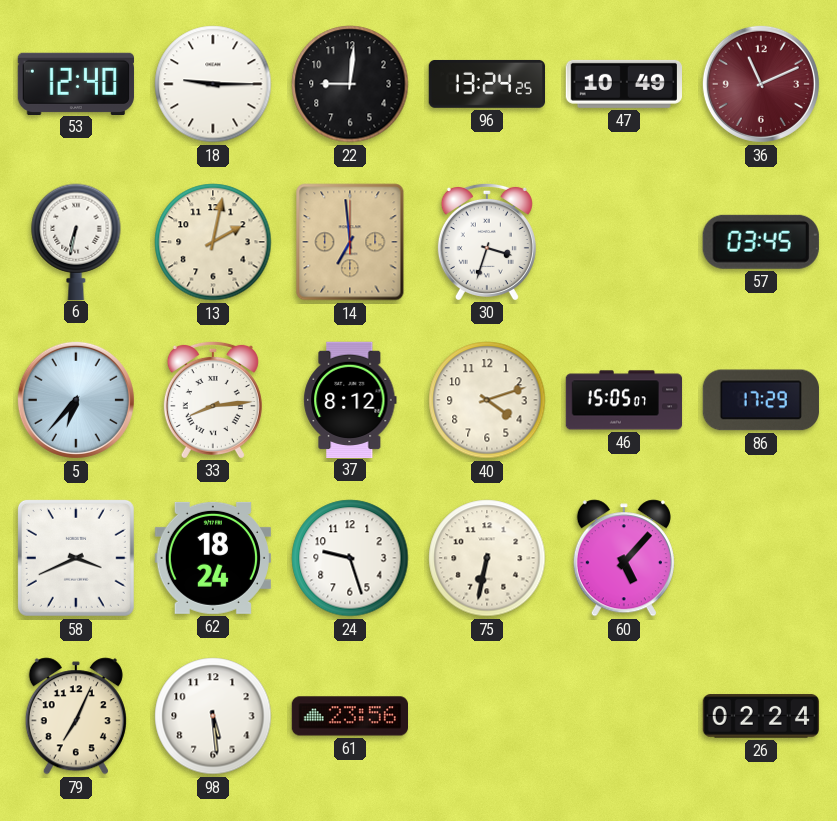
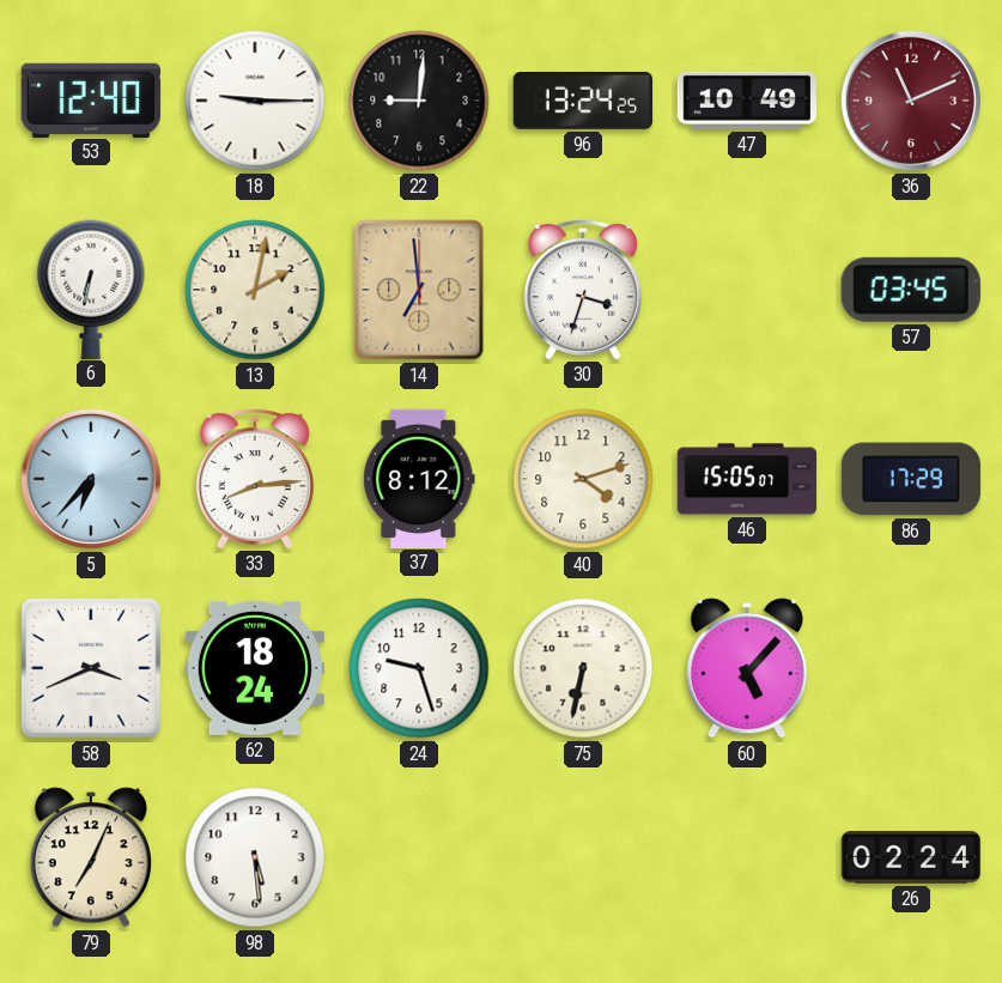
61: 23:56 -> none (349, 716)
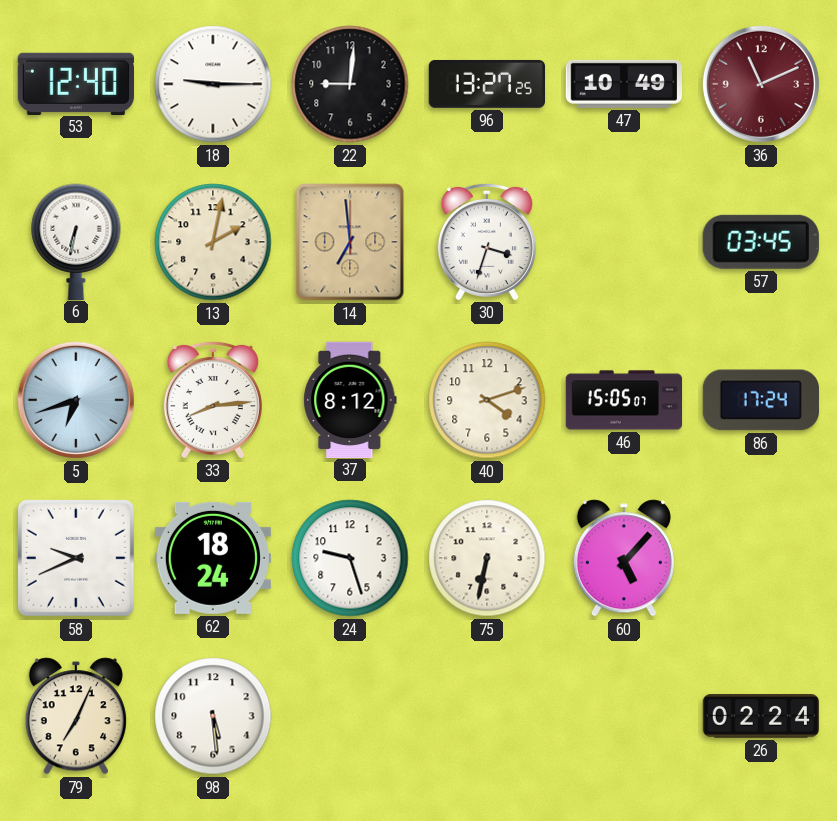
96: 13:24 -> 13:27 (486, 84)
5: 6:37 -> 6:42 (76, 400)
86: 17:29 -> 17:24 (761, 400)
58: 3:41 -> 9:41 (76, 558)
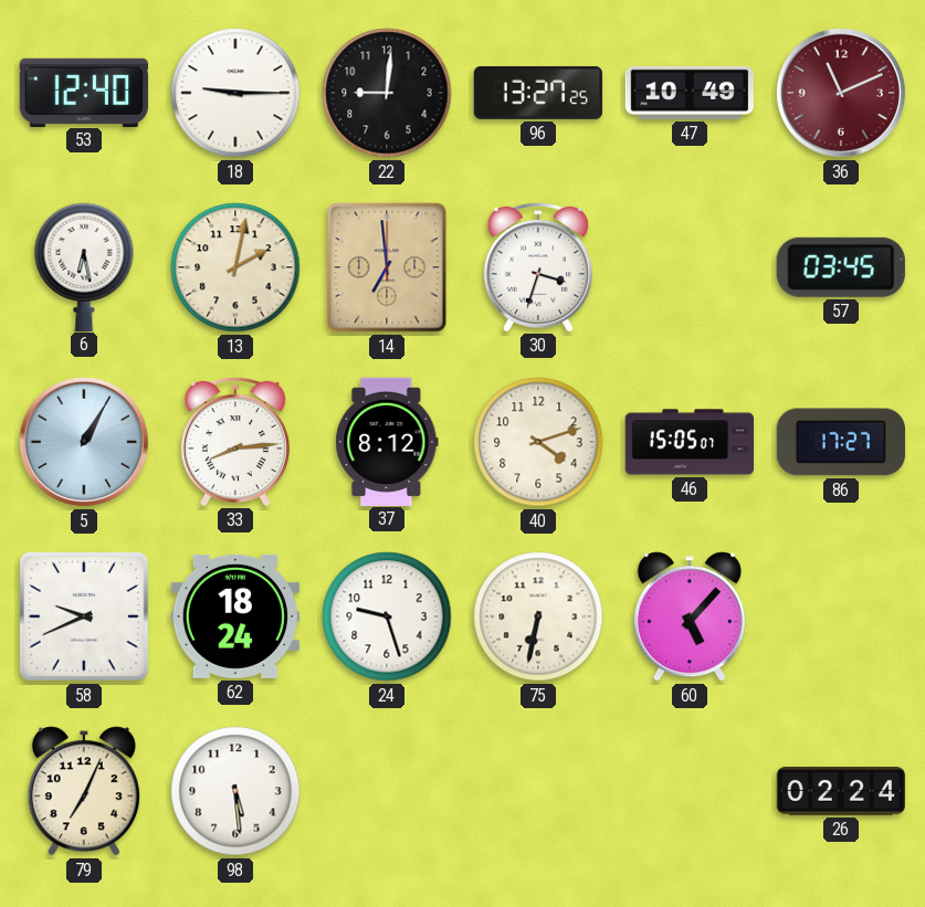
6: 6:32 -> 6:28 (84, 266)
5: 6:42 -> 1:05 (84, 442)
86: 17:24 -> 17:27 (841, 442)
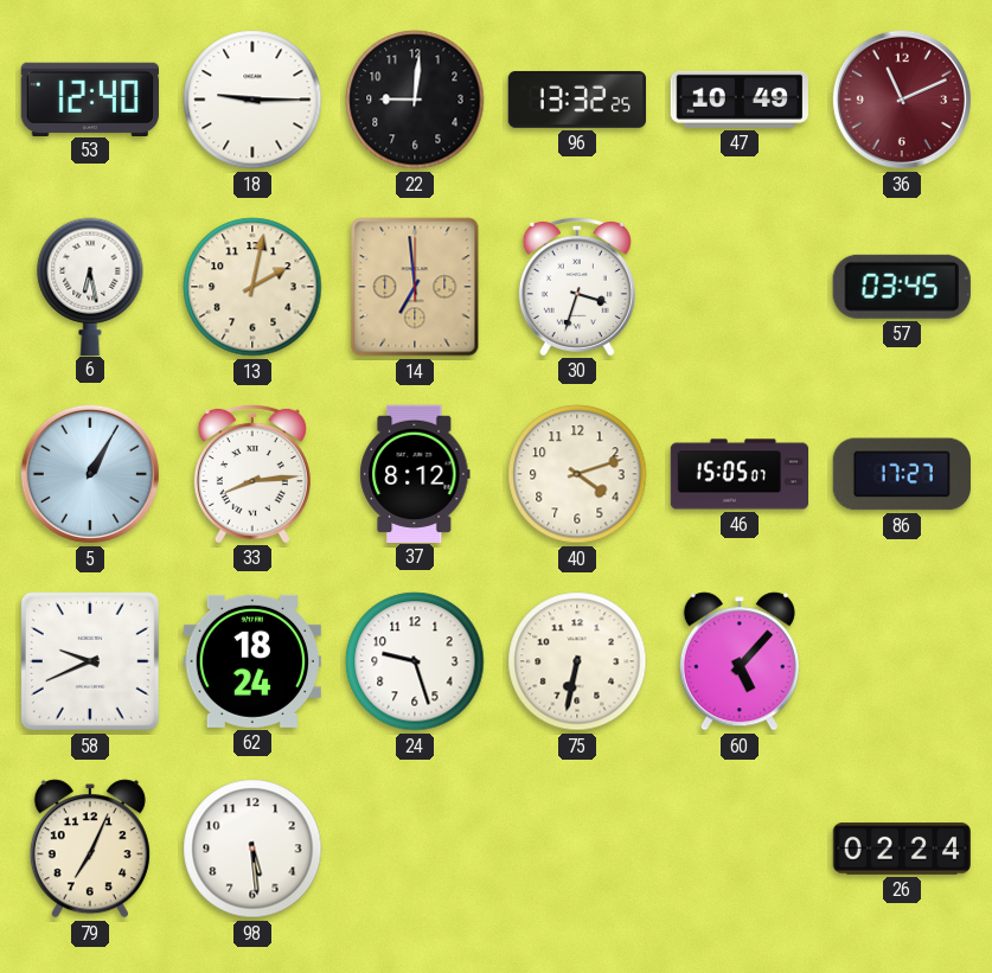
96: 13:27 -> 13:32 (576, 100)
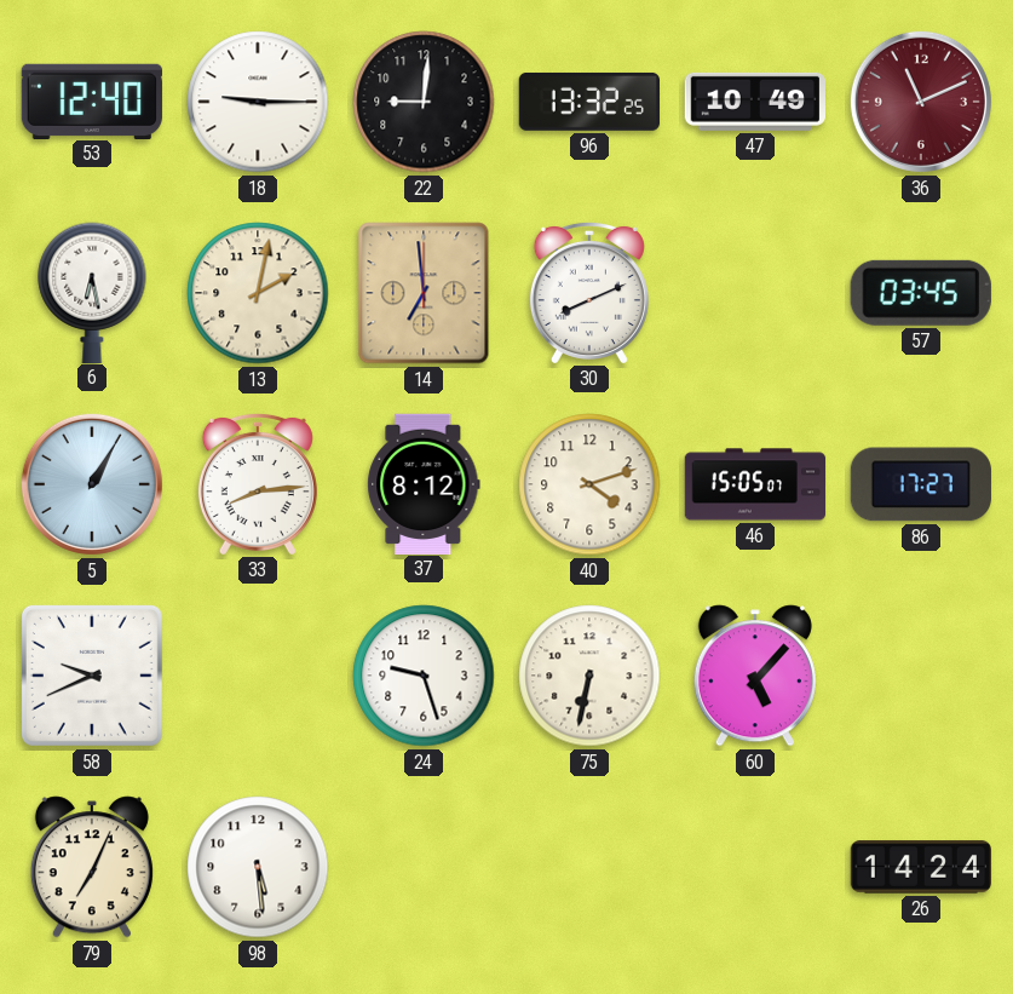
30: 3:33 -> 8:11 (589, 292)
62: 18:24 -> none (252, 661)
26: 02:24 -> 14:24 (920, 867)
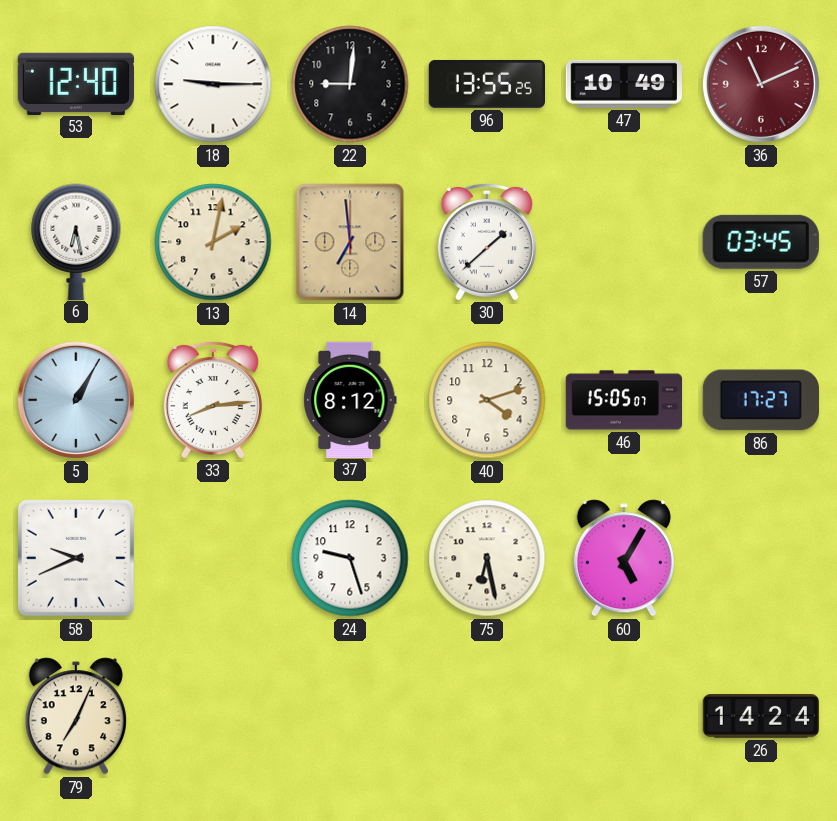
96: 13:32 -> 13:55 (486, 84)
30: 8:11 -> 1:38 (487, 241)
75: 6:32 -> 6:28 (487, 558)
60: 5:07 -> 5:05 (624, 558)
98: 5:29 -> none (258, 867)
